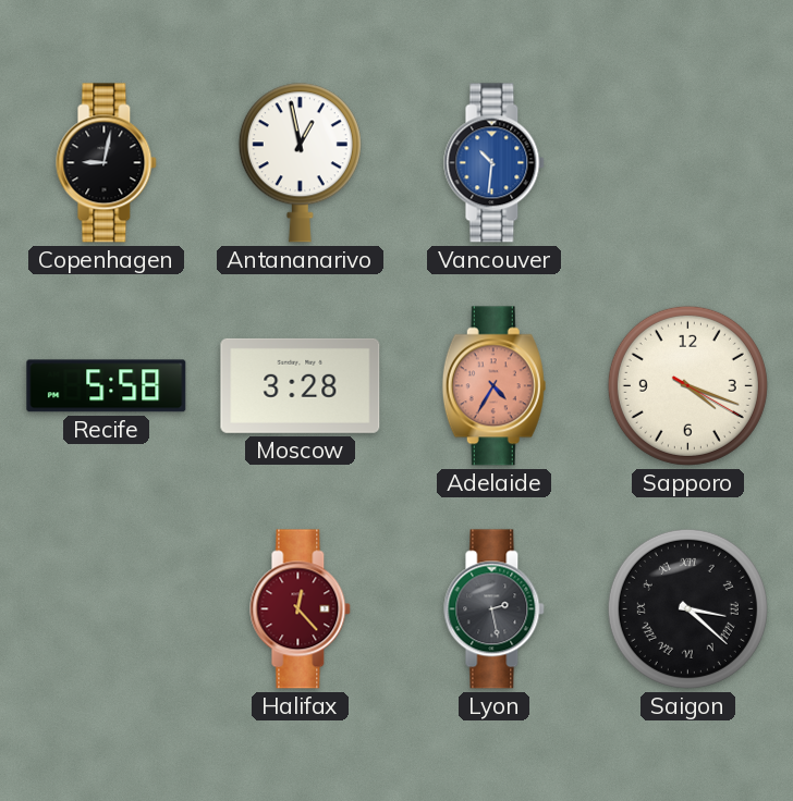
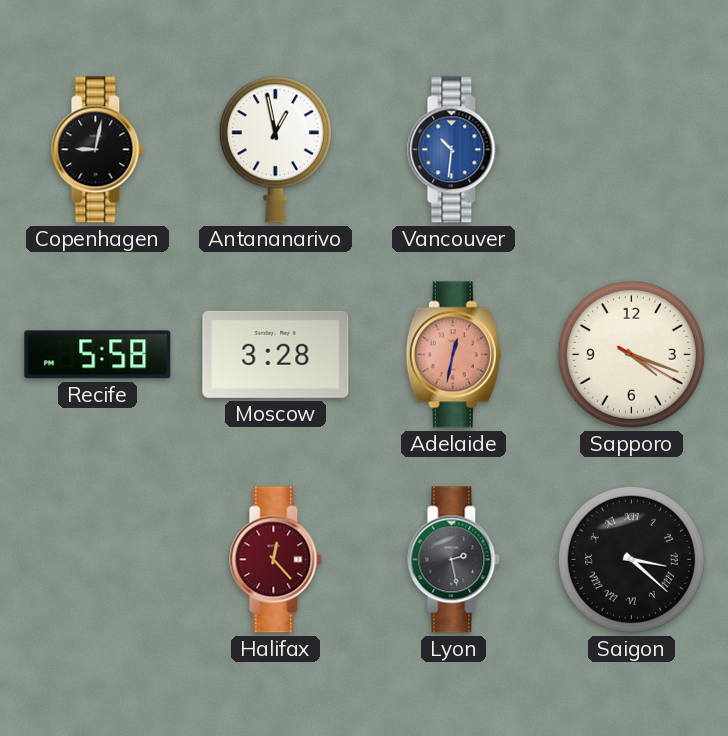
Adelaide: 4:35 -> 12:32 (453, 355)
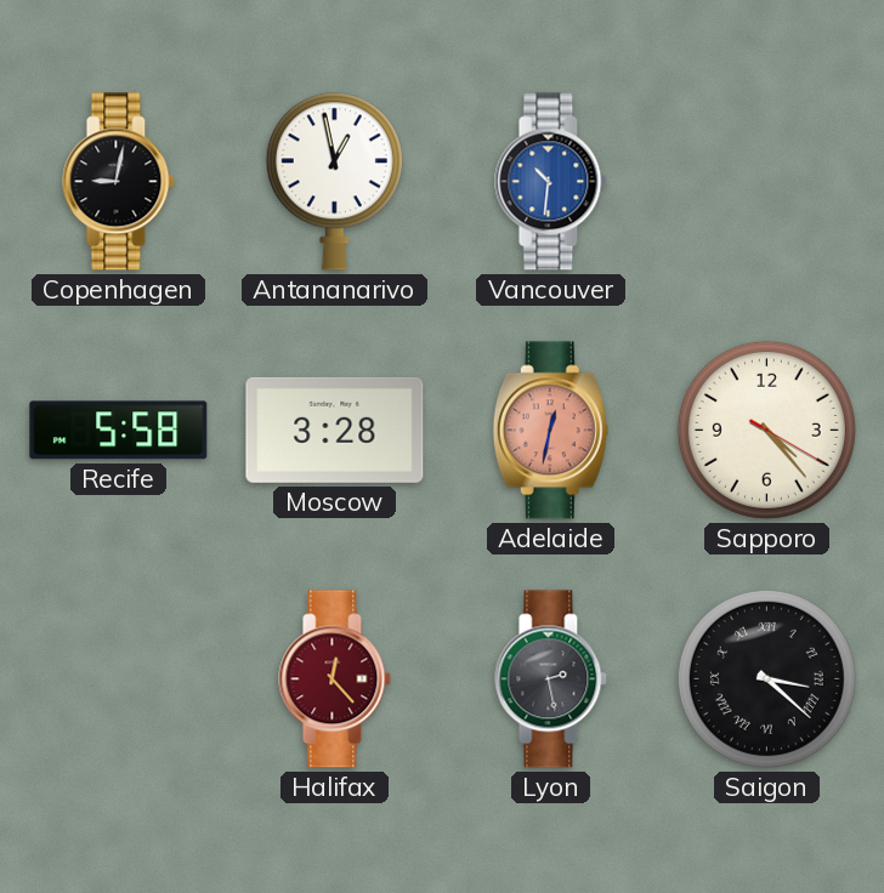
Sapporo: 4:18 -> 4:23 (766, 430)
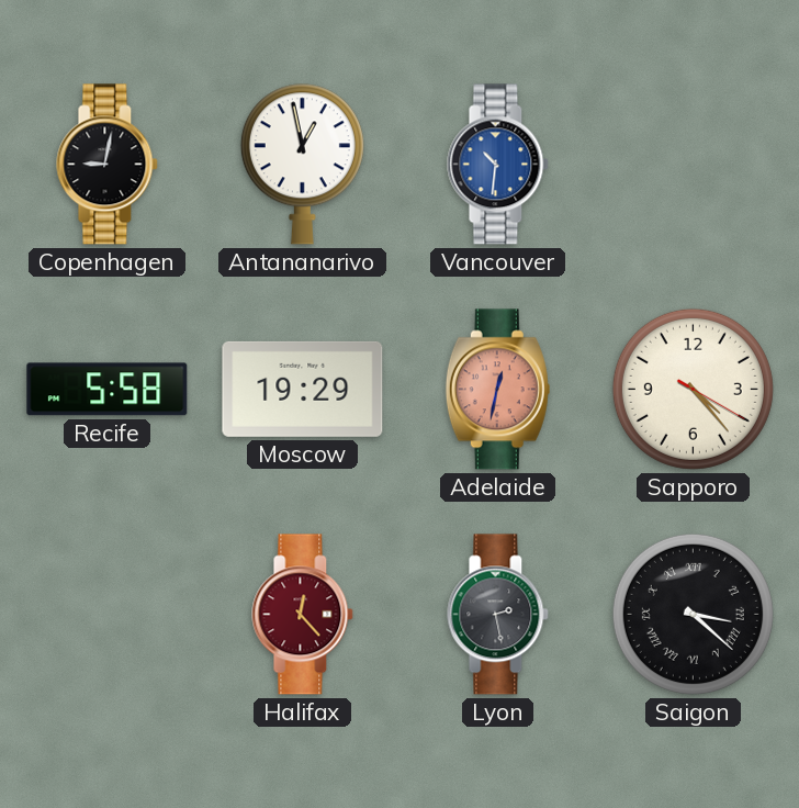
Moscow: 3:28 -> 19:29 (303, 389)
